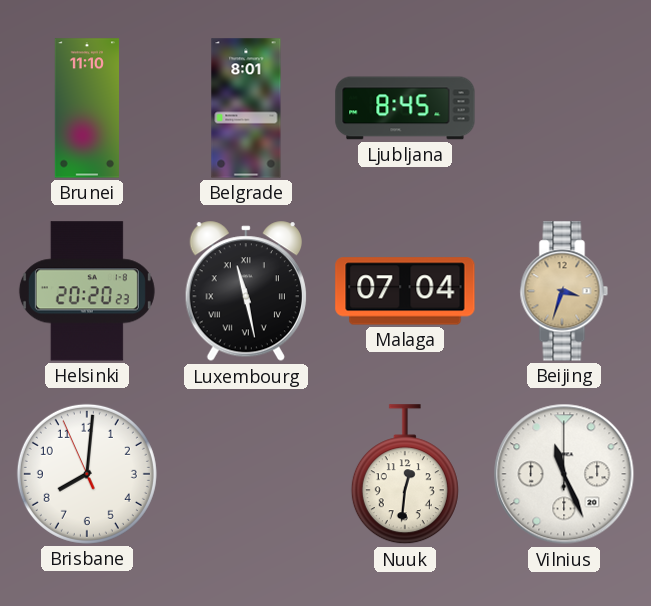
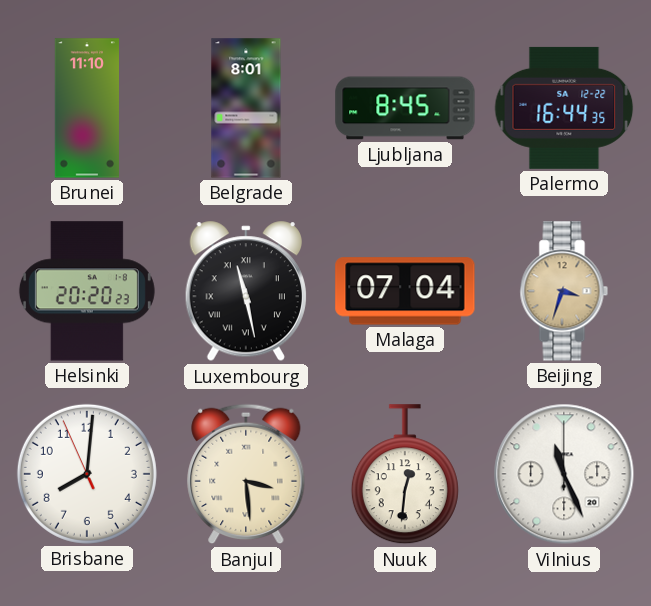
Palermo: none -> 16:44 (564, 108)
Banjul: none -> 3:29 (246, 474)
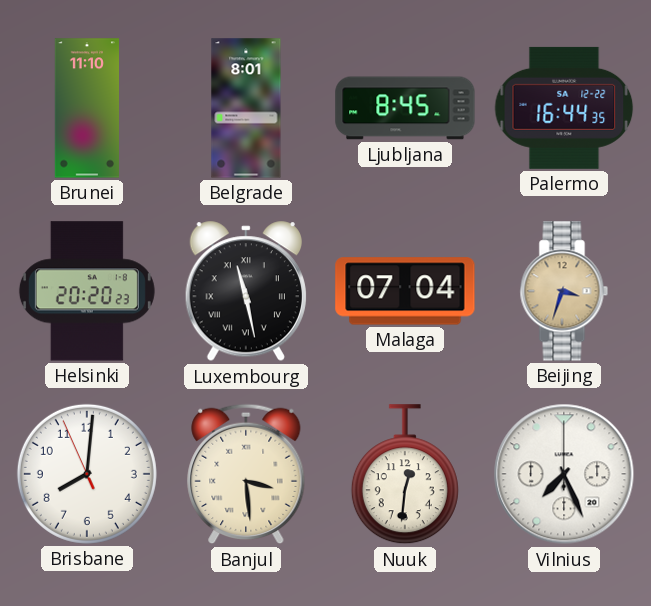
Vilnius: 11:26 -> 7:26 (564, 474)
